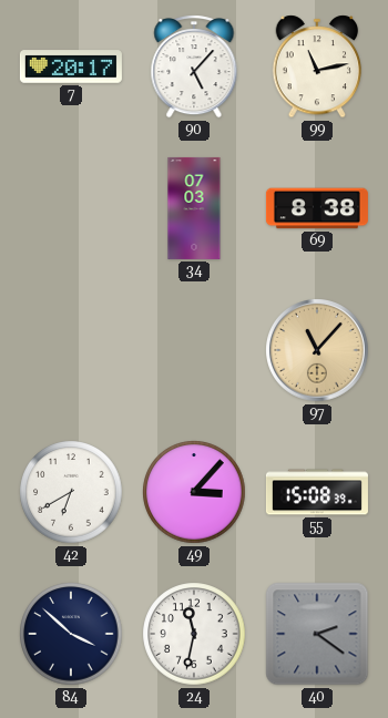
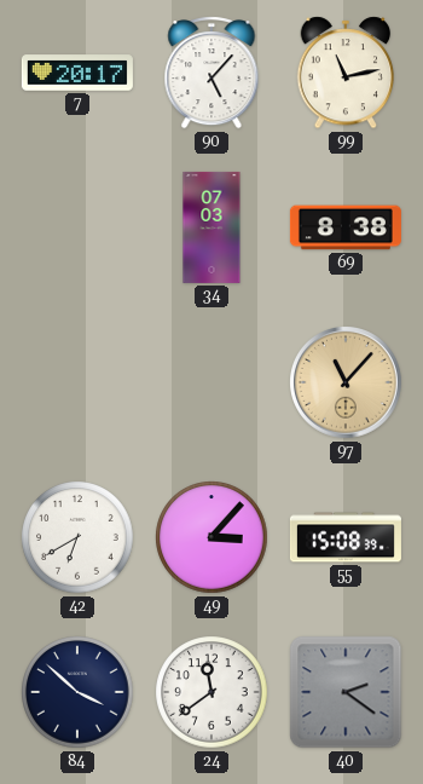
24: 11:32 -> 11:39 (211, 692)
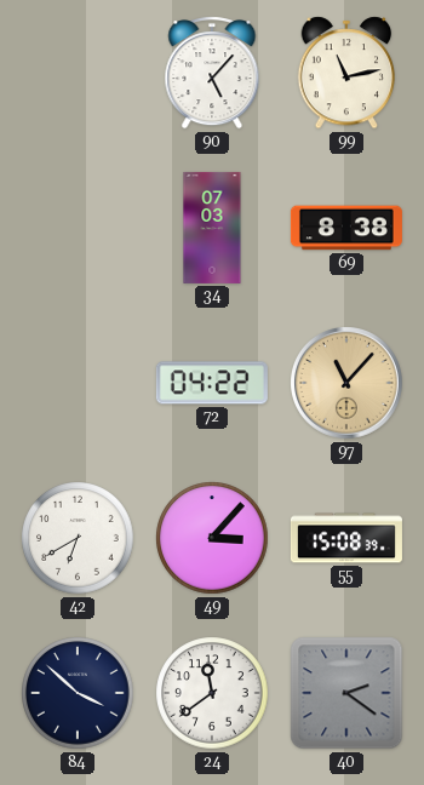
7: 20:17 -> none (77, 73)
72: none -> 04:22 (212, 383)
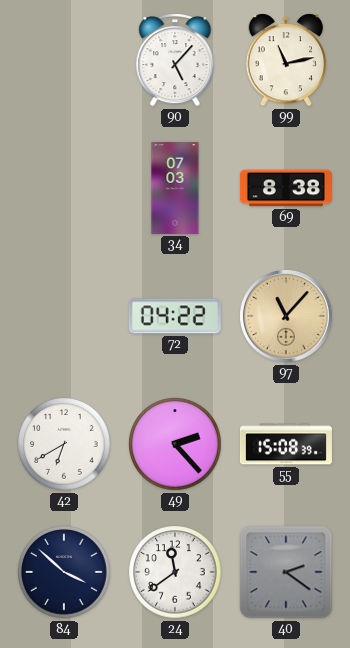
49: 3:07 -> 2:23 (175, 444)
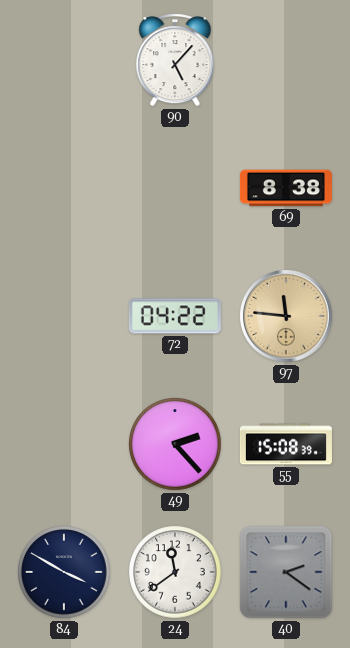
99: 11:13 -> none (286, 60)
34: 07:03 -> none (175, 188)
97: 11:07 -> 11:46 (287, 317)
42: 6:40 -> none (64, 444)
84: 3:52 -> 3:50 (64, 572)
